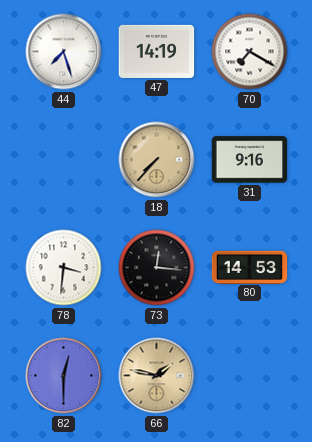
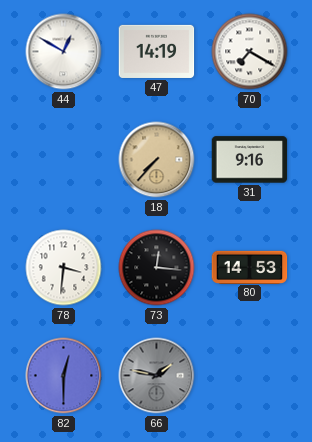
44: 7:27 -> 12:50 (64, 52)
66 dial: champagne -> grey (157, 376)
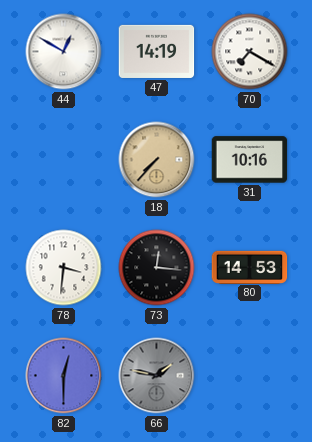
31: 9:16 -> 10:16 (250, 160)
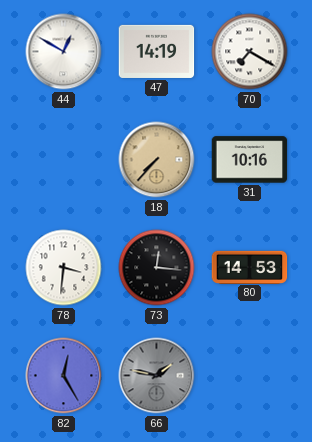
82: 12:30 -> 12:25 (64, 376)
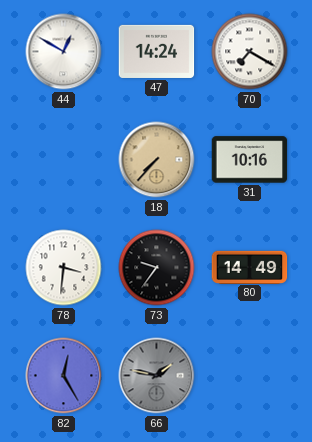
47: 14:19 -> 14:24 (157, 51)
73: 12:16 -> 9:36 (157, 268)
80: 14:53 -> 14:49 (250, 267)
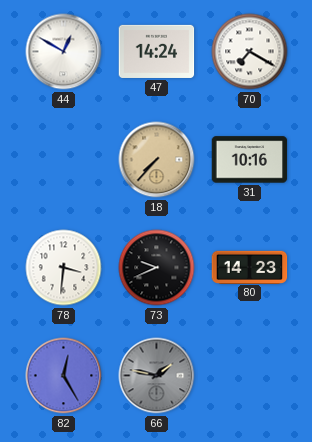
73: 9:36 -> 9:41 (157, 268)
80: 14:49 -> 14:23 (250, 267)
